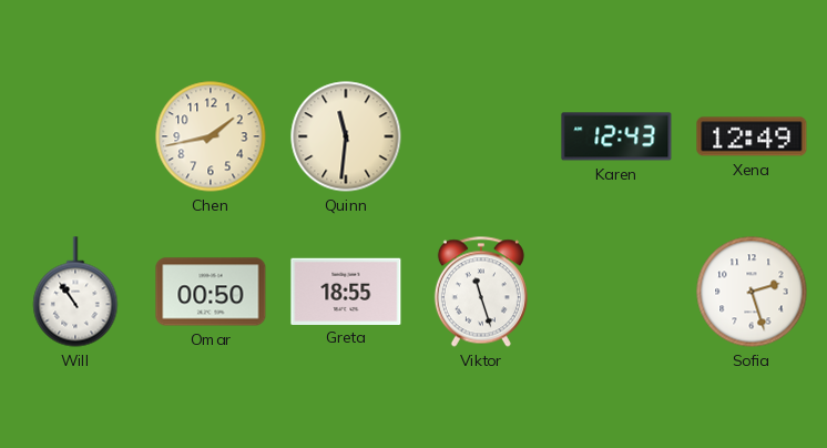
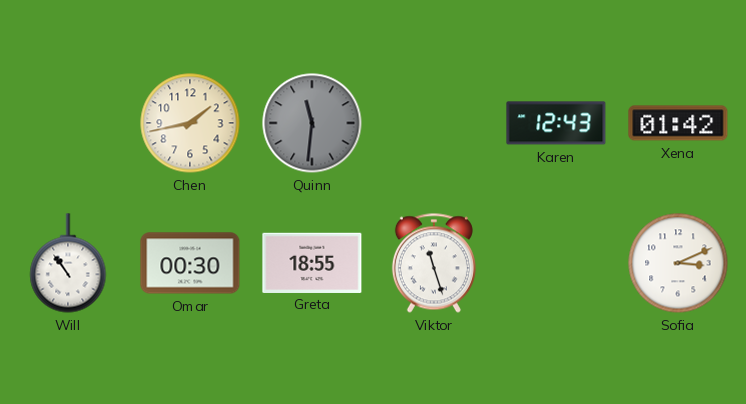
Quinn dial: cream -> grey (312, 123)
Xena: 12:49 -> 01:42 (678, 123)
Omar: 00:50 -> 00:30 (190, 263)
Sofia: 2:27 -> 3:11 (678, 263)
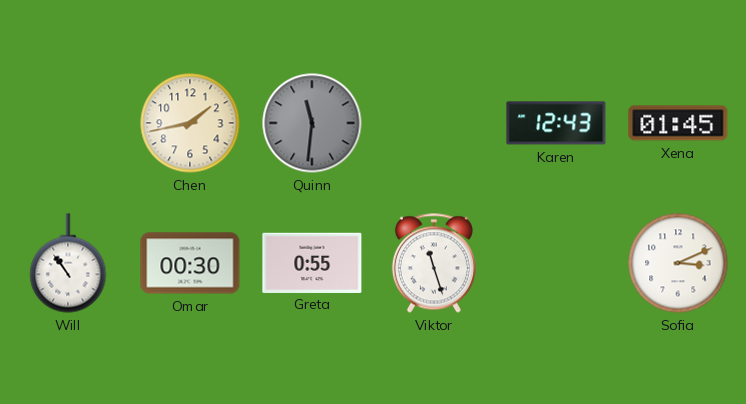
Xena: 01:42 -> 01:45 (678, 123)
Greta: 18:55 -> 0:55 (312, 262)
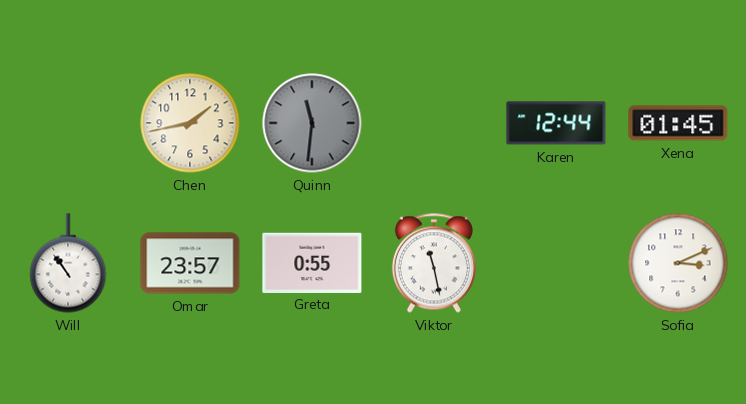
Karen: 12:43 -> 12:44 (556, 123)
Omar: 00:30 -> 23:57 (190, 263)
Viktor: 11:27 -> 11:28 (434, 263)
